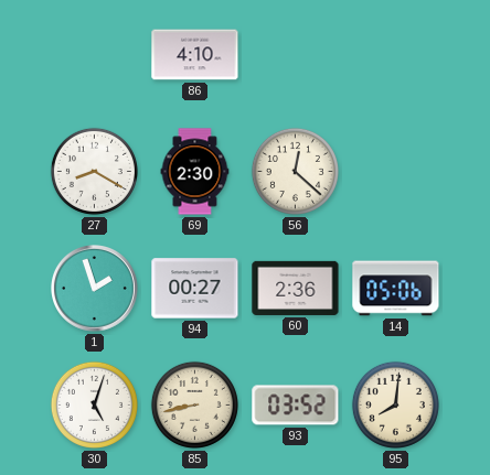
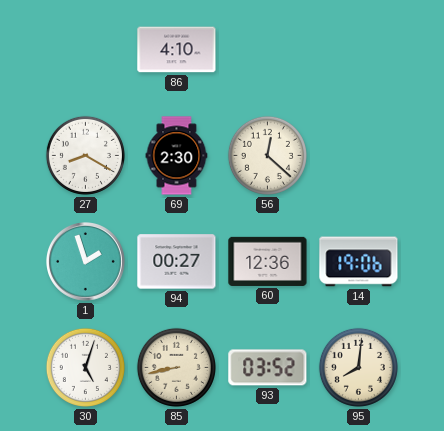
60: 2:36 -> 12:36 (268, 261)
14: 05:06 -> 19:06 (359, 262)
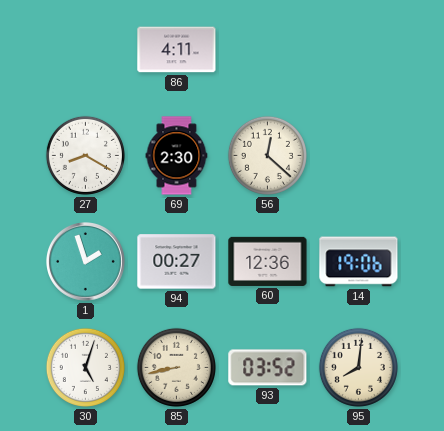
86: 4:10 -> 4:11 (177, 50)
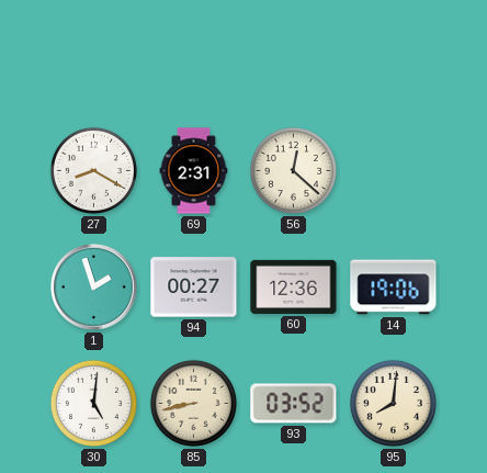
86: 4:11 -> none (177, 50)
69: 2:30 -> 2:31 (194, 171)
30: 5:03 -> 5:01 (93, 403)
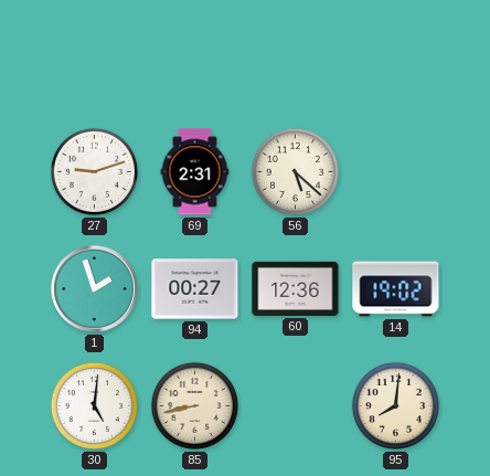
27: 8:20 -> 9:12 (94, 171)
56: 12:22 -> 5:22 (295, 171)
14: 19:06 -> 19:02 (396, 289)
93: 03:52 -> none (294, 404)
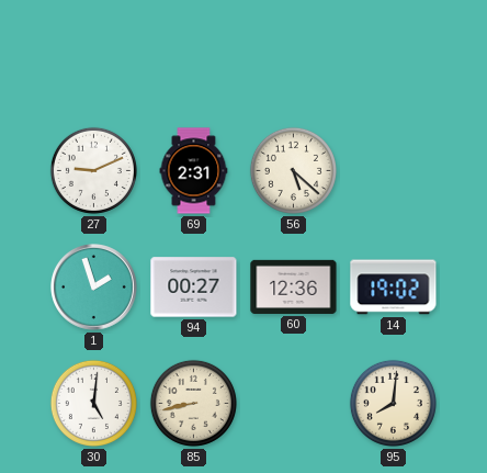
27: 9:12 -> 9:11 (93, 170)
